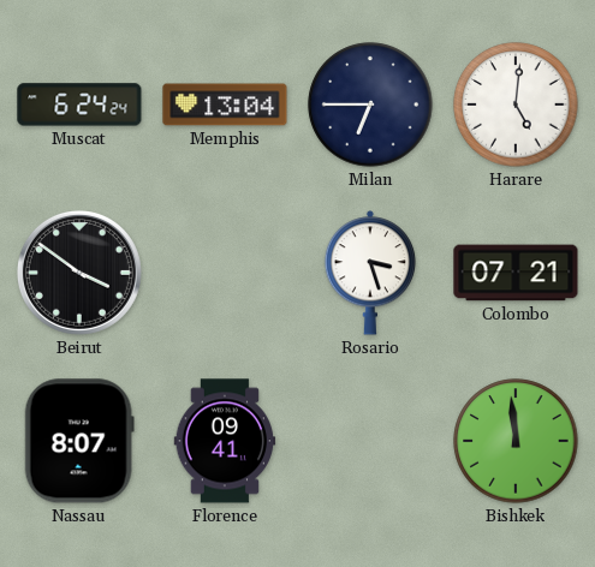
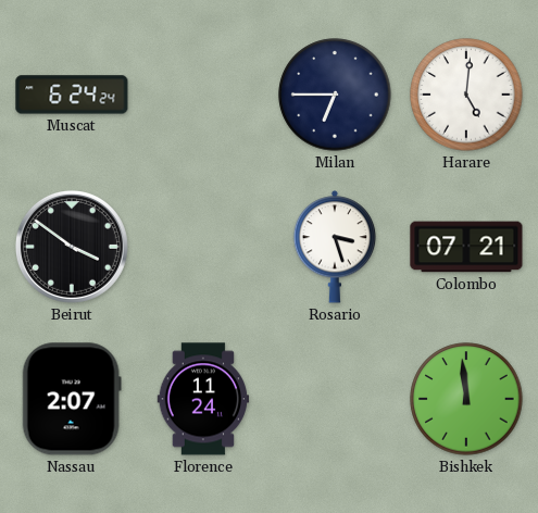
Memphis: 13:04 -> none (225, 105)
Nassau: 8:07 -> 2:07 (72, 399)
Florence: 09:41 -> 11:24 (203, 399)
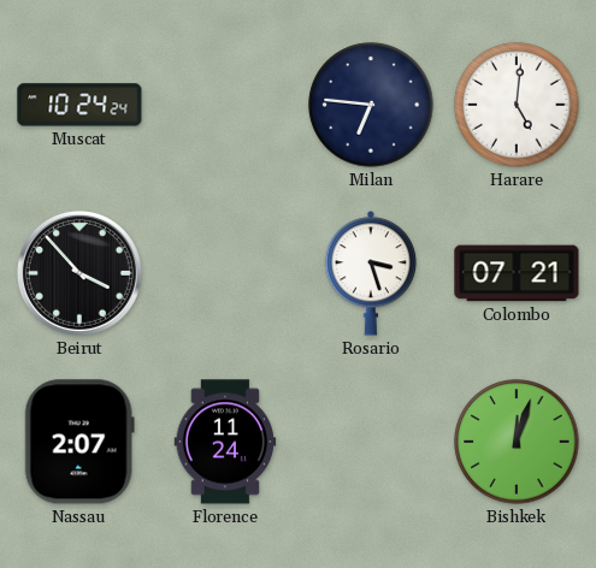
Muscat: 6:24 -> 10:24 (79, 105)
Milan: 6:45 -> 6:46 (371, 105)
Beirut: 3:51 -> 3:53 (79, 273)
Bishkek: 11:59 -> 12:03 (517, 442)
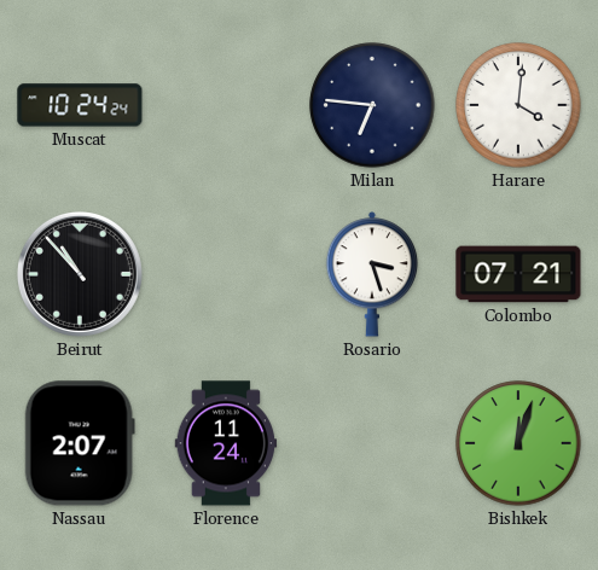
Harare: 5:01 -> 4:01 (518, 105)
Beirut: 3:53 -> 10:53 (80, 274)
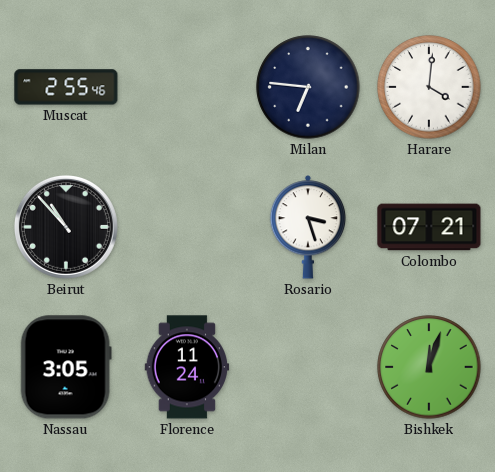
Muscat: 10:24 -> 2:55 (66, 87)
Nassau: 2:07 -> 3:05 (66, 367)
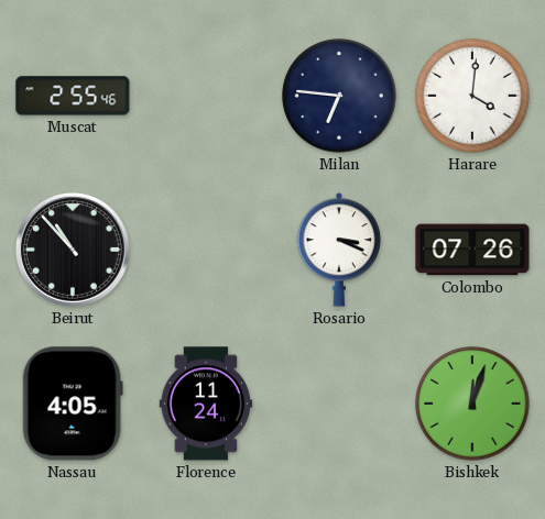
Rosario: 3:27 -> 3:19 (339, 250)
Colombo: 07:21 -> 07:26 (472, 250)
Nassau: 3:05 -> 4:05 (73, 404)
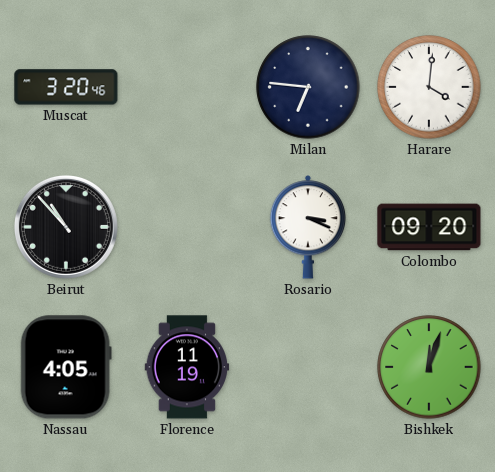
Muscat: 2:55 -> 3:20 (66, 87)
Colombo: 07:26 -> 09:20 (429, 227)
Florence: 11:24 -> 11:19 (187, 367)
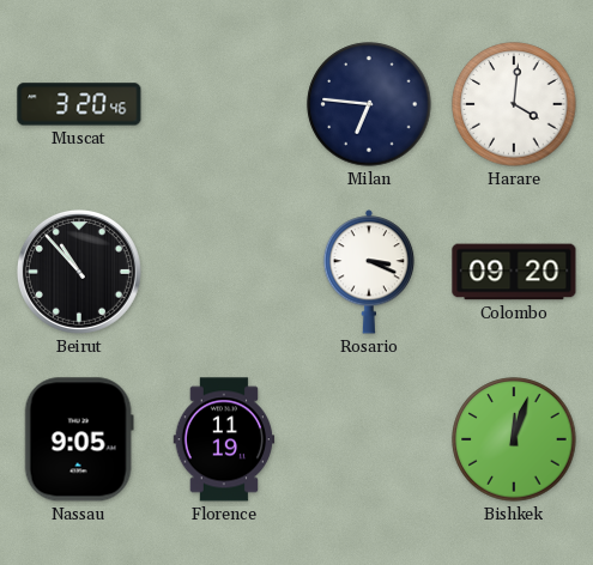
Nassau: 4:05 -> 9:05 (79, 439)
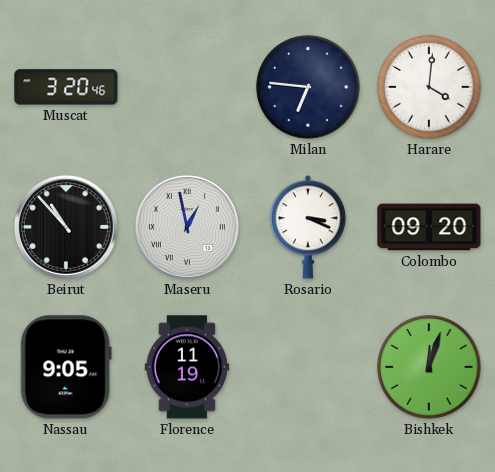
Maseru: none -> 12:58 (187, 227)
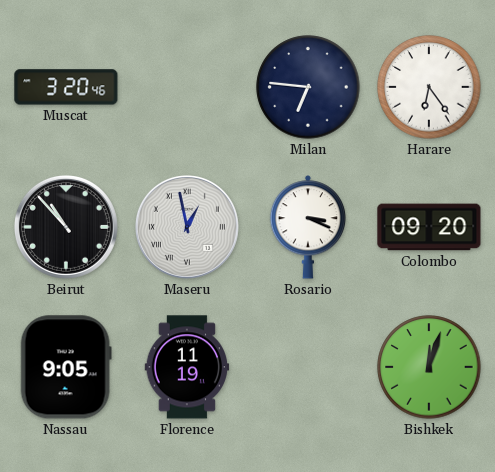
Harare: 4:01 -> 6:24 (429, 87)
